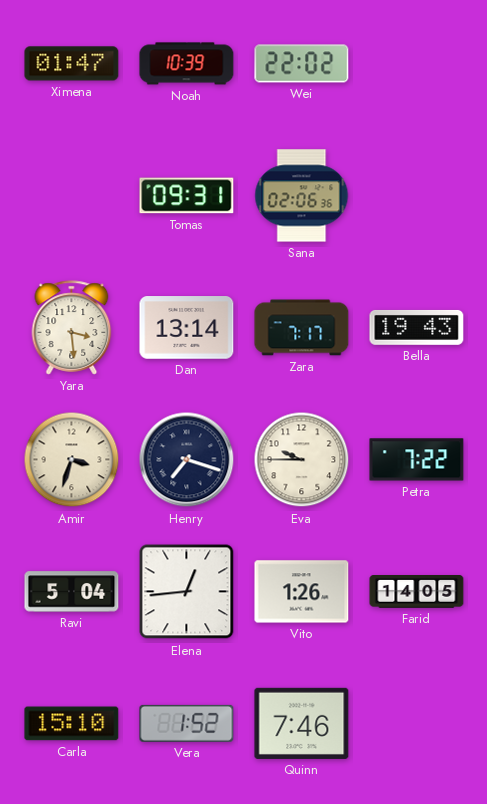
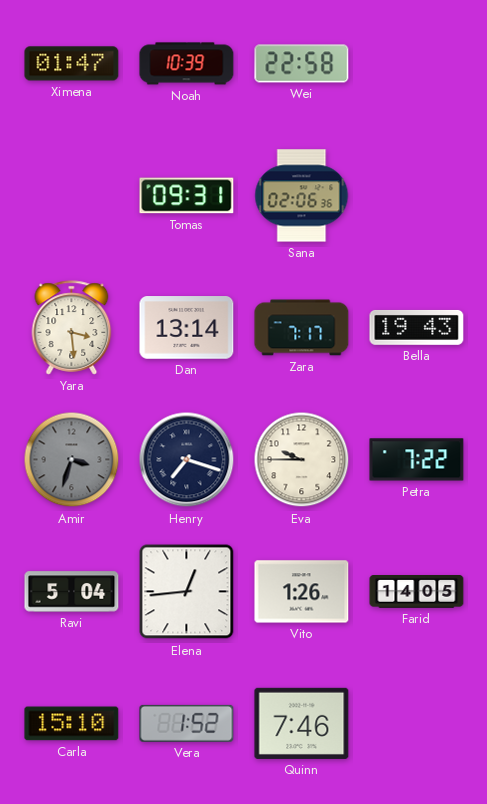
Wei: 22:02 -> 22:58 (302, 64)
Amir dial: cream -> grey (72, 460)
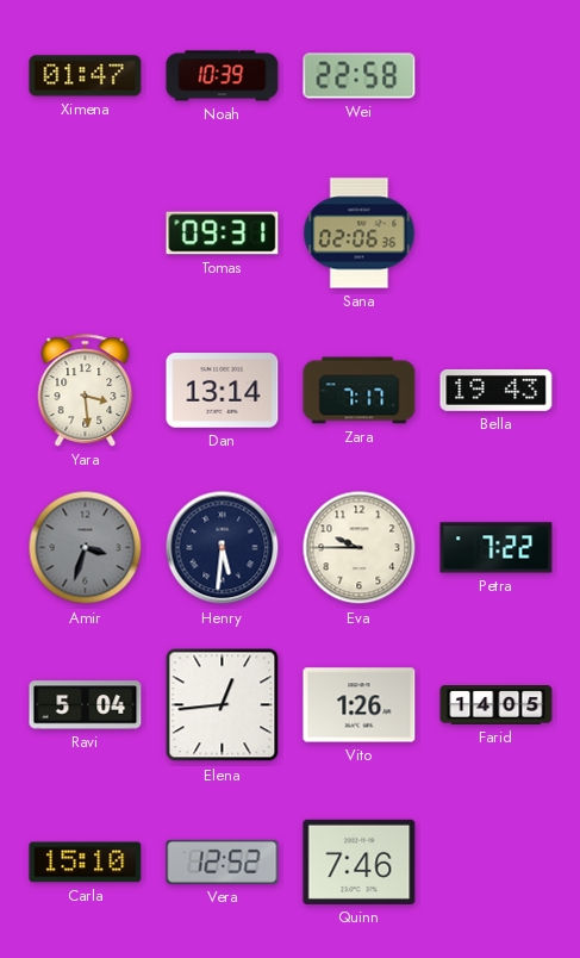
Henry: 7:18 -> 5:31 (223, 548)
Vera: 1:52 -> 12:52 (223, 861)
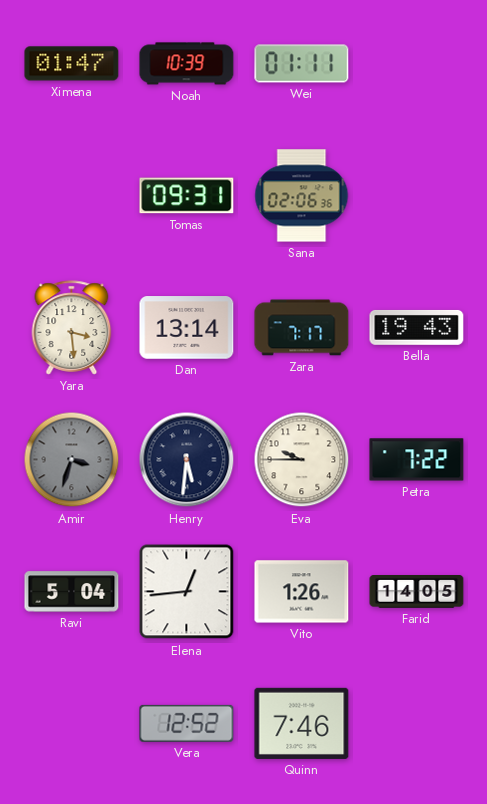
Wei: 22:58 -> 01:11 (302, 64)
Carla: 15:10 -> none (86, 863)
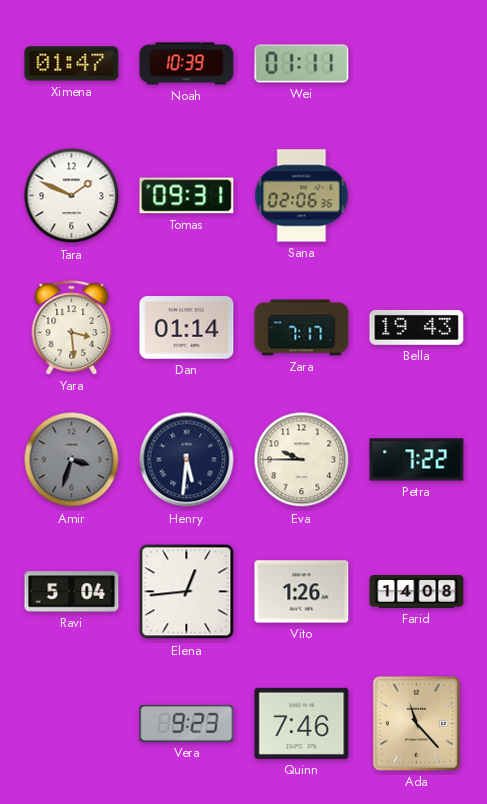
Tara: none -> 1:49 (72, 196)
Dan: 13:14 -> 01:14 (187, 328)
Farid: 14:05 -> 14:08 (417, 592)
Vera: 12:52 -> 9:23 (187, 723)
Ada: none -> 11:23 (416, 723)
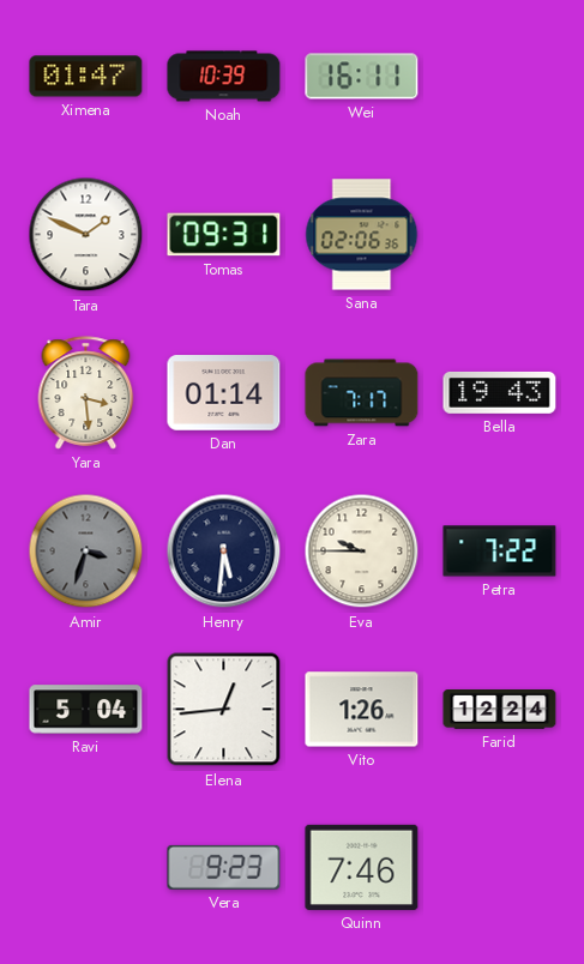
Wei: 01:11 -> 16:11 (362, 77)
Farid: 14:08 -> 12:24 (500, 710)
Ada: 11:23 -> none (416, 723)
